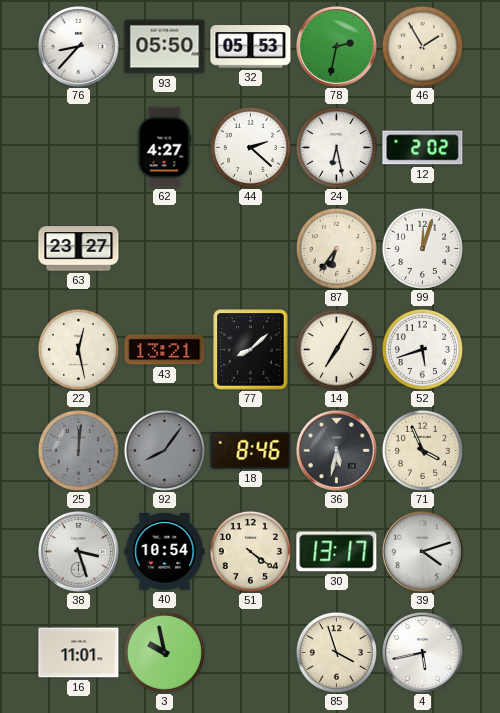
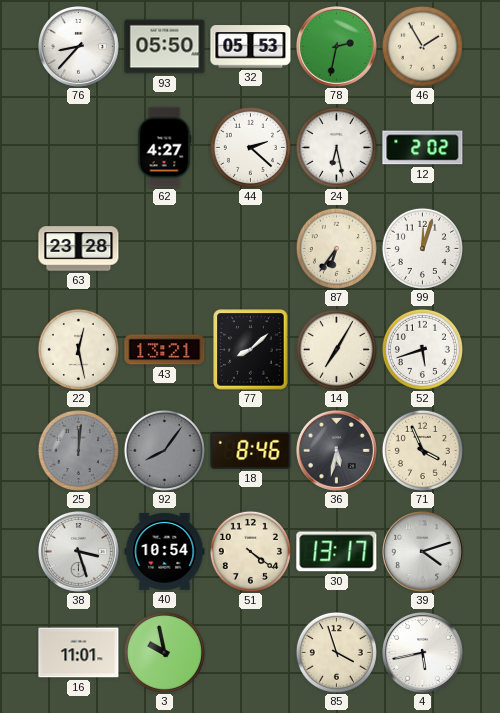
63: 23:27 -> 23:28 (79, 249)
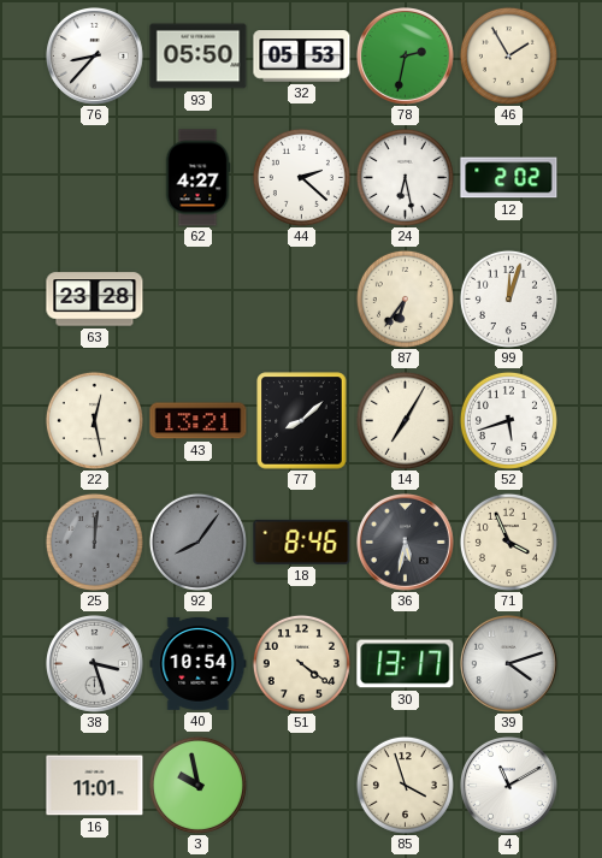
4: 5:43 -> 11:10 (509, 786)
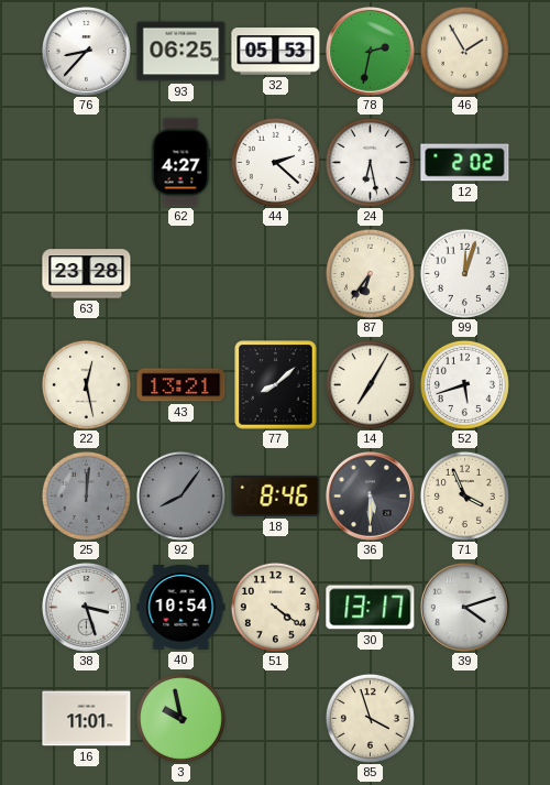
93: 05:50 -> 06:25 (182, 52)
36: 5:32 -> 5:30 (371, 497)
4: 11:10 -> none (509, 786)
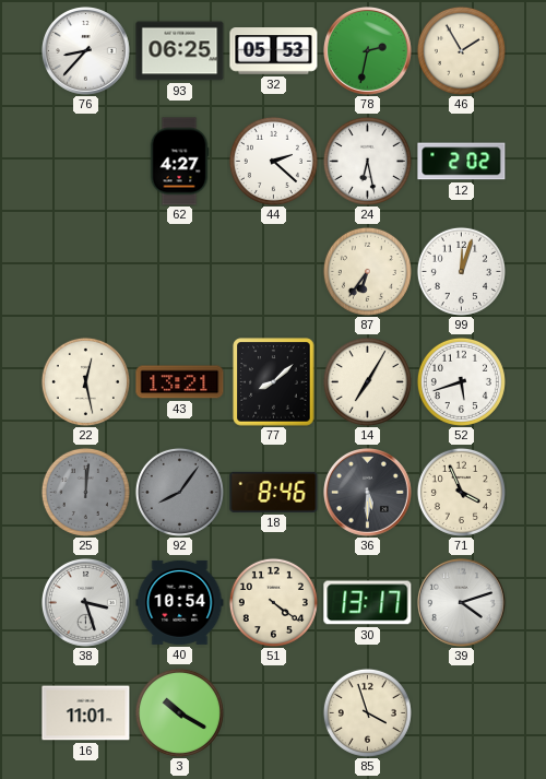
63: 23:28 -> none (87, 274)
3: 9:58 -> 10:20 (179, 712)
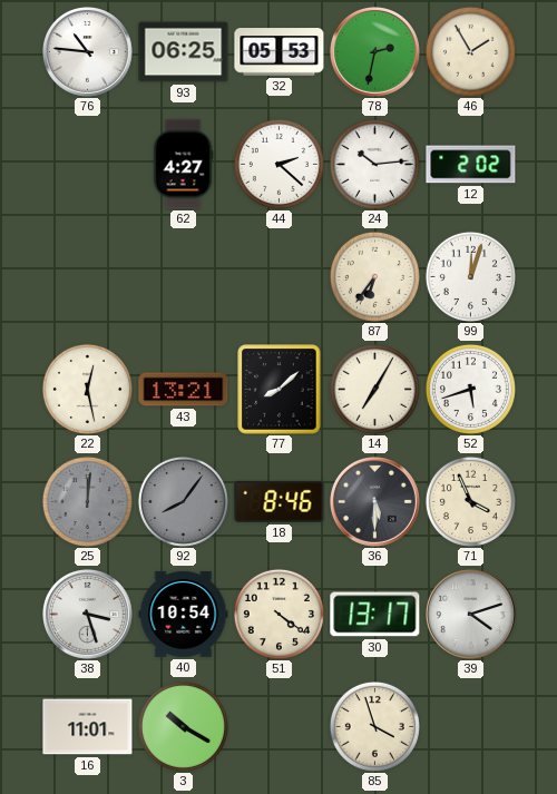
76: 8:37 -> 10:46 (88, 52)
24: 6:28 -> 10:14 (374, 164)
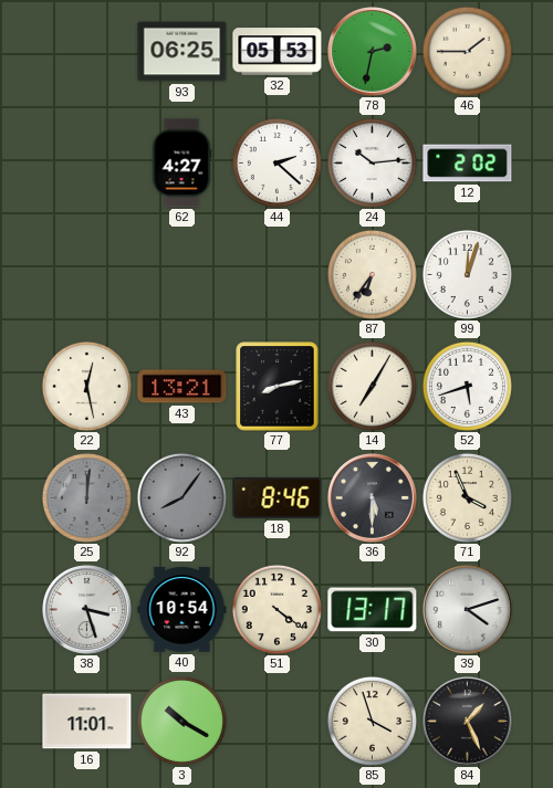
76: 10:46 -> none (88, 52)
46: 1:55 -> 1:45 (467, 51)
77: 8:08 -> 8:13 (278, 387)
84: none -> 1:26 (468, 722)
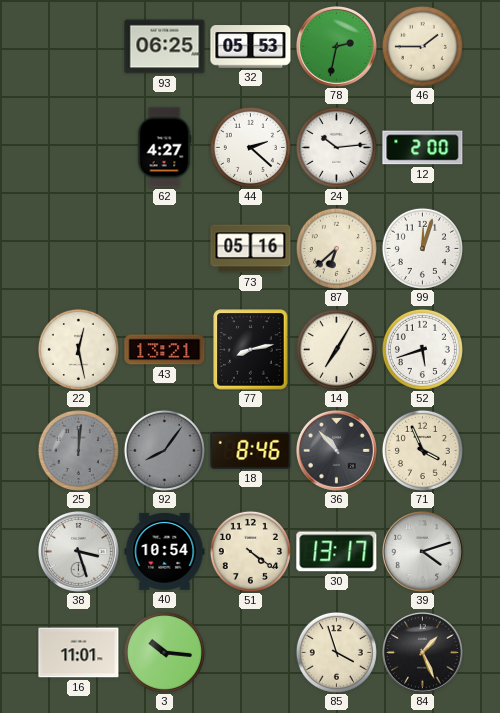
12: 2:02 -> 2:00 (423, 148)
73: none -> 05:16 (251, 249)
87: 6:36 -> 6:38 (336, 248)
36: 5:30 -> 10:53 (337, 451)
3: 10:20 -> 10:16 (164, 652)
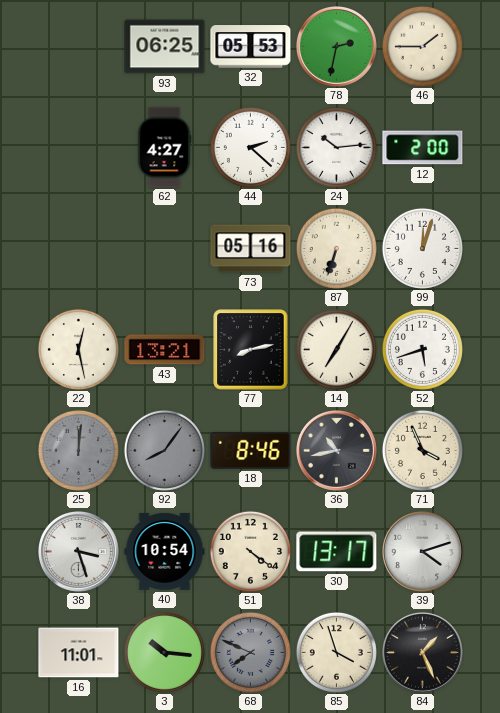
87: 6:38 -> 6:33 (336, 248)
36: 10:53 -> 10:43 (337, 451)
68: none -> 7:49 (250, 652)
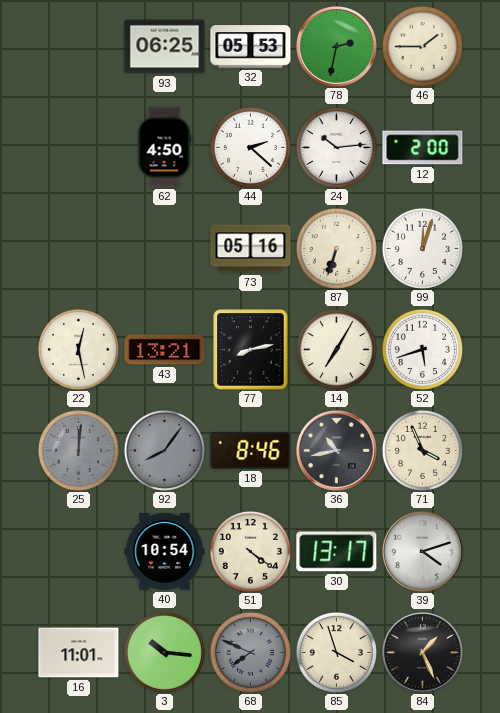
62: 4:27 -> 4:50 (164, 148)
38: 3:27 -> none (79, 552)
